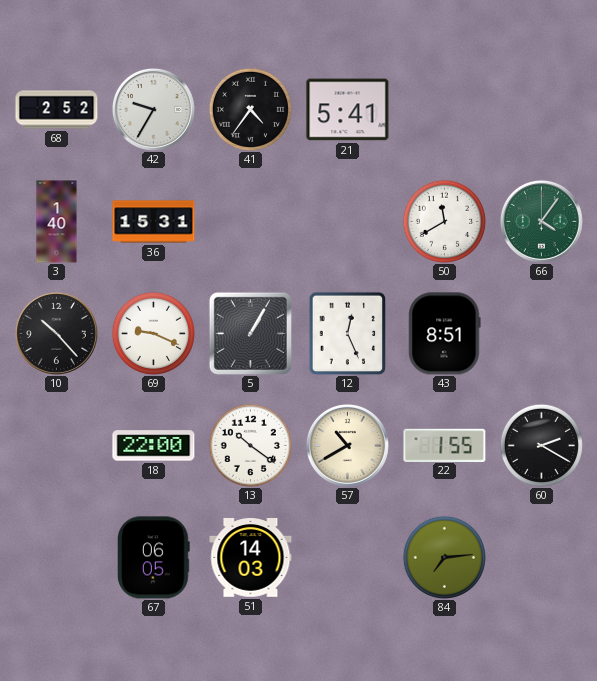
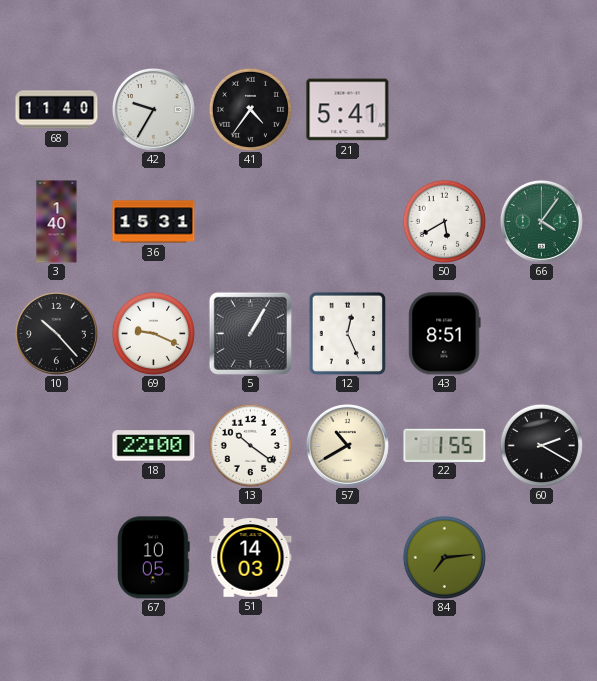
68: 2:52 -> 11:40 (57, 110)
50: 11:40 -> 5:40 (444, 221)
67: 06:05 -> 10:05 (154, 558)
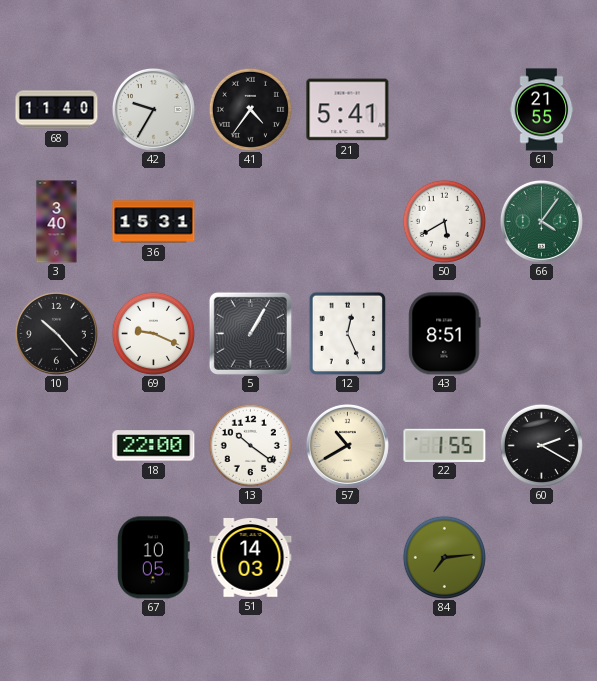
61: none -> 21:55 (542, 110)
3: 1:40 -> 3:40 (57, 222)
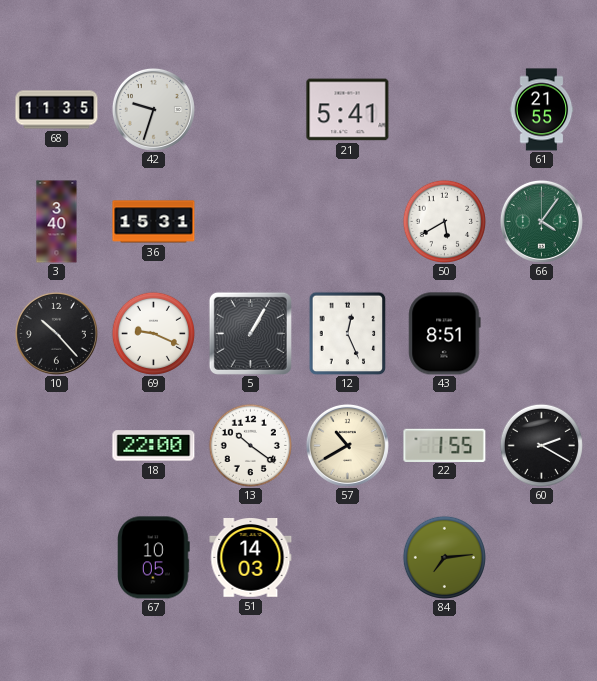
68: 11:40 -> 11:35 (57, 110)
42: 9:35 -> 9:33 (153, 109)
41: 4:36 -> none (250, 109)
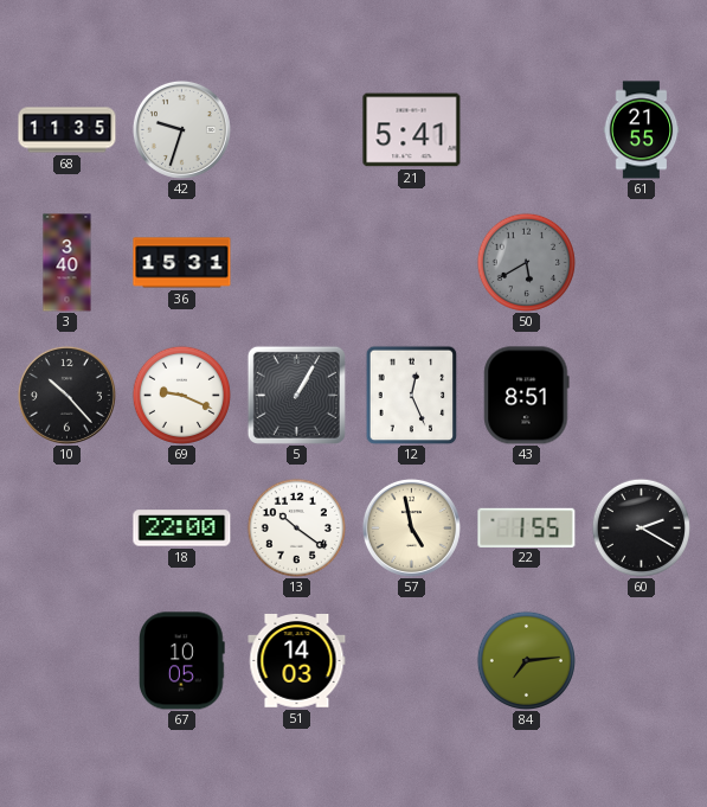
50 dial: white -> grey (526, 262)
66: 4:06 -> none (541, 221)
57: 10:40 -> 4:58 (411, 527)
